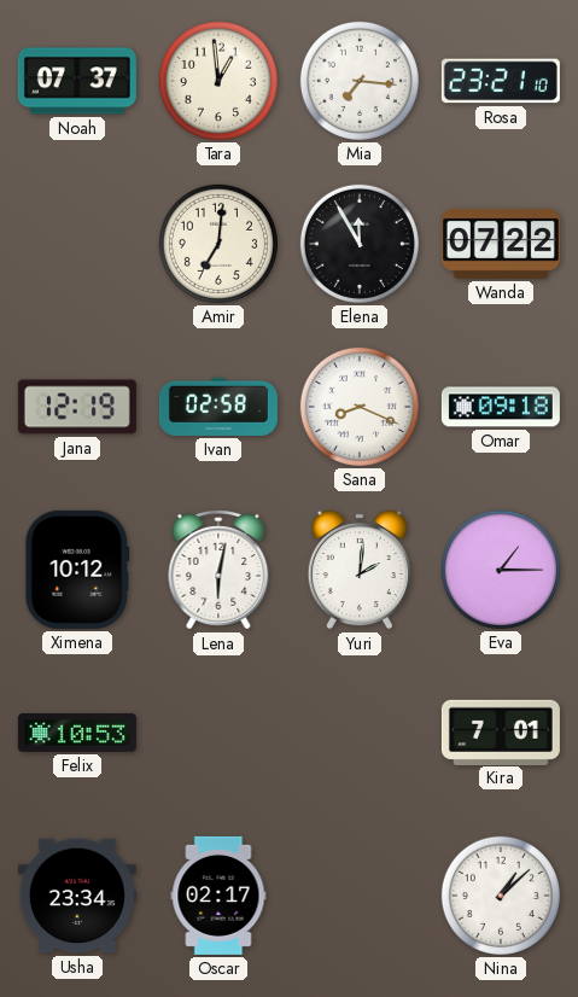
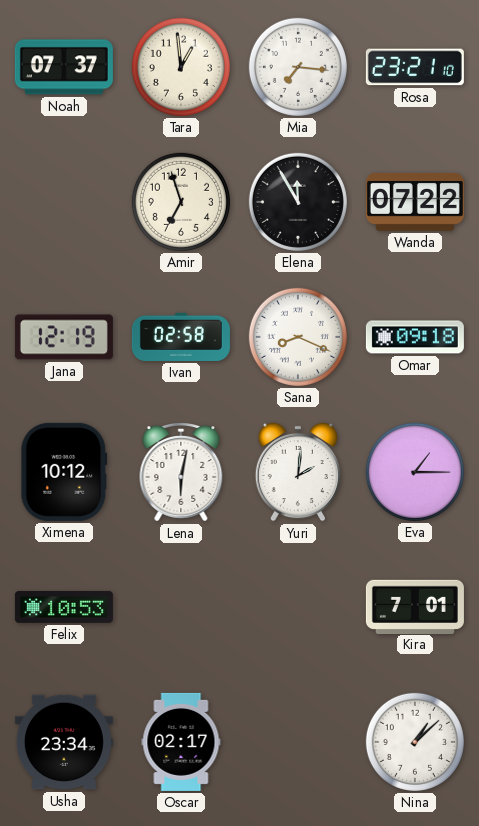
Amir: 7:01 -> 6:57 (181, 202)
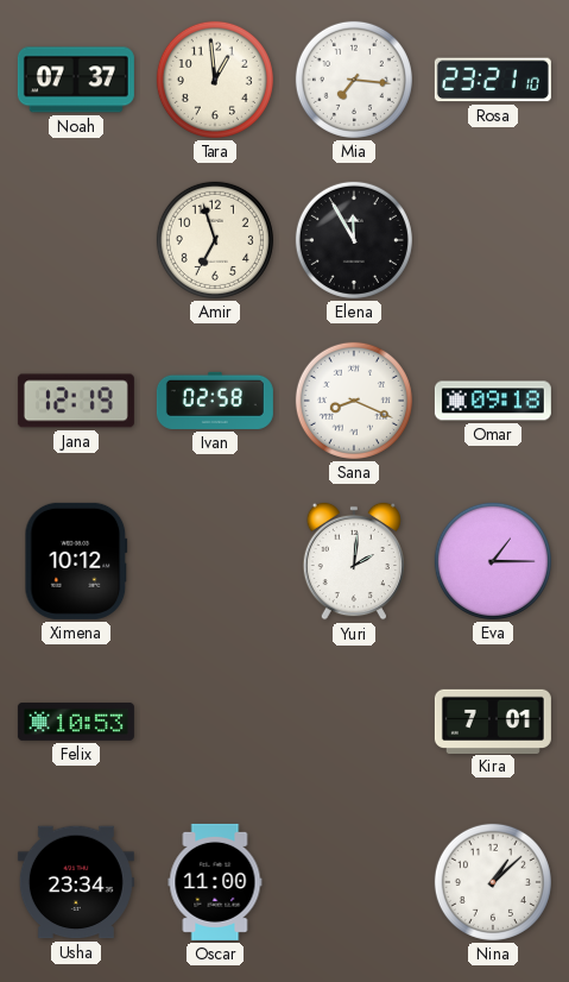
Wanda: 07:22 -> none (415, 202)
Lena: 6:02 -> none (181, 473)
Oscar: 02:17 -> 11:00 (215, 882)
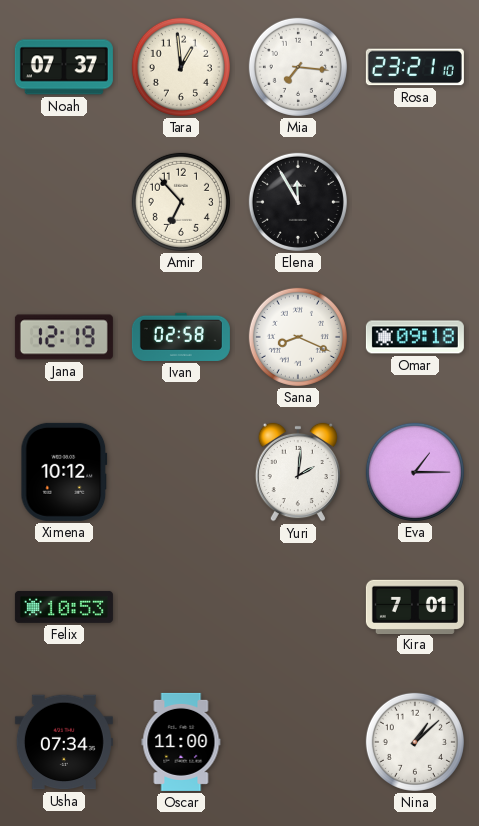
Amir: 6:57 -> 6:53 (181, 202)
Usha: 23:34 -> 07:34 (64, 742)
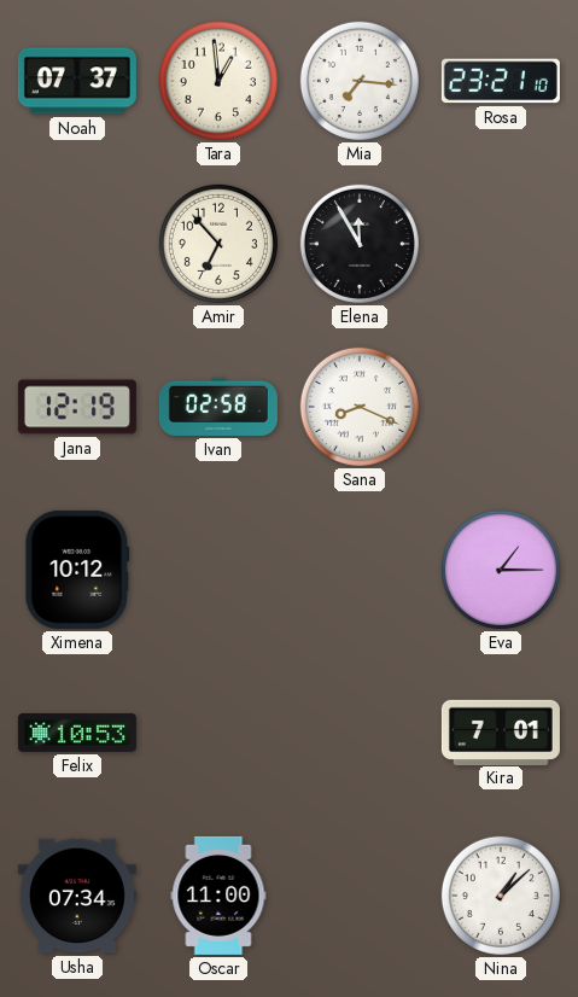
Omar: 09:18 -> none (415, 337)
Yuri: 2:01 -> none (298, 472)
